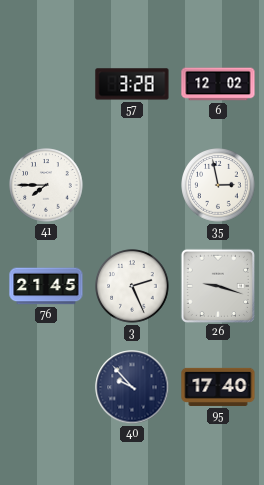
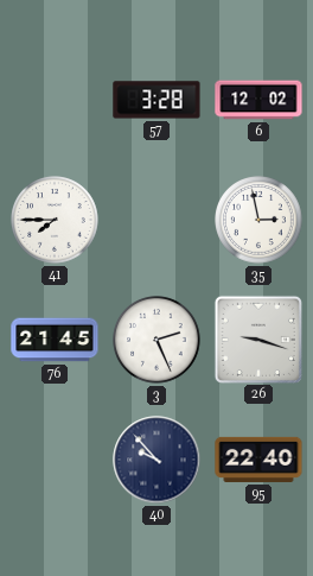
95: 17:40 -> 22:40 (258, 460)
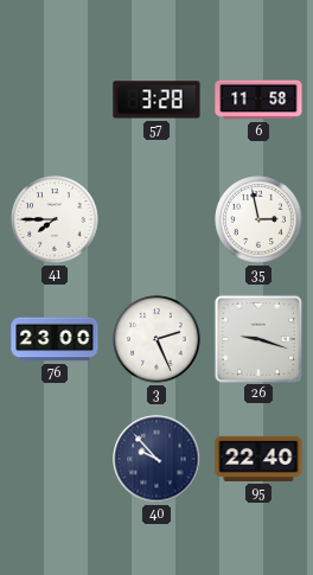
6: 12:02 -> 11:58 (258, 100)
76: 21:45 -> 23:00 (55, 339)
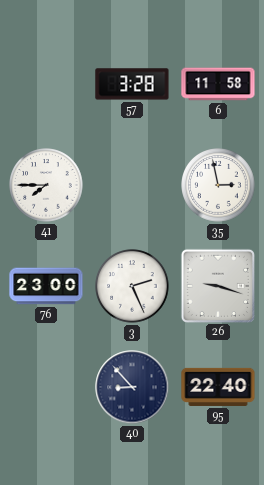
40: 9:53 -> 8:53 (132, 387)
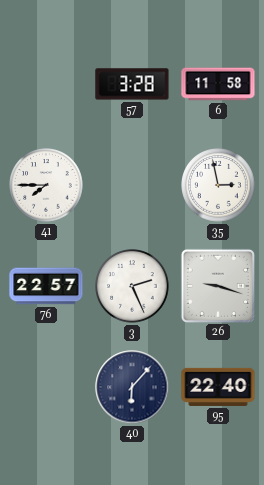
76: 23:00 -> 22:57 (46, 286)
40: 8:53 -> 6:07 (132, 387)
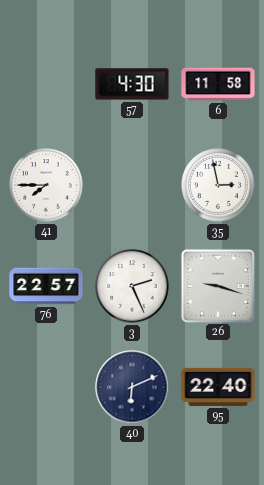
57: 3:28 -> 4:30 (132, 84)
40: 6:07 -> 6:11 (132, 387)
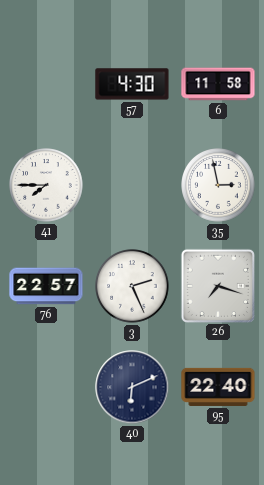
26: 9:18 -> 7:18 (217, 285)
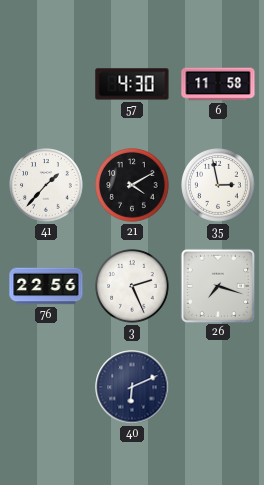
41: 7:45 -> 1:37 (46, 185)
21: none -> 4:10 (132, 185)
76: 22:57 -> 22:56 (46, 286)
95: 22:40 -> none (218, 387)
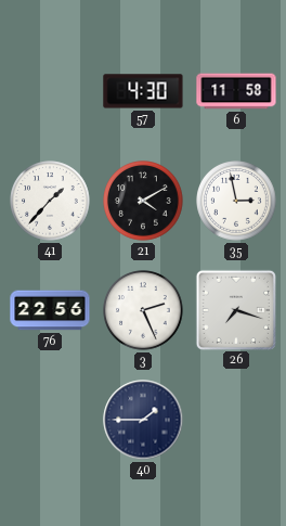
40: 6:11 -> 1:45 (143, 420)
